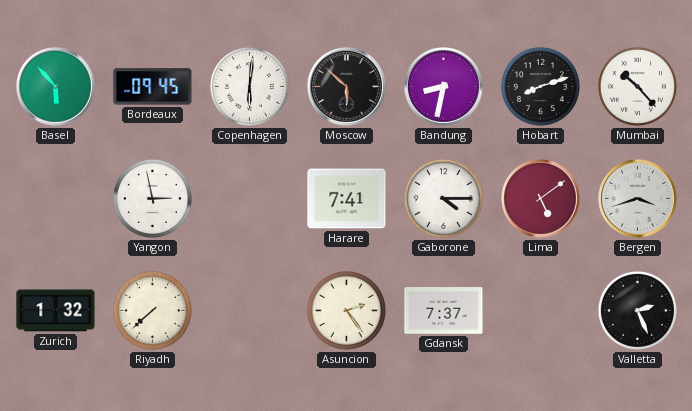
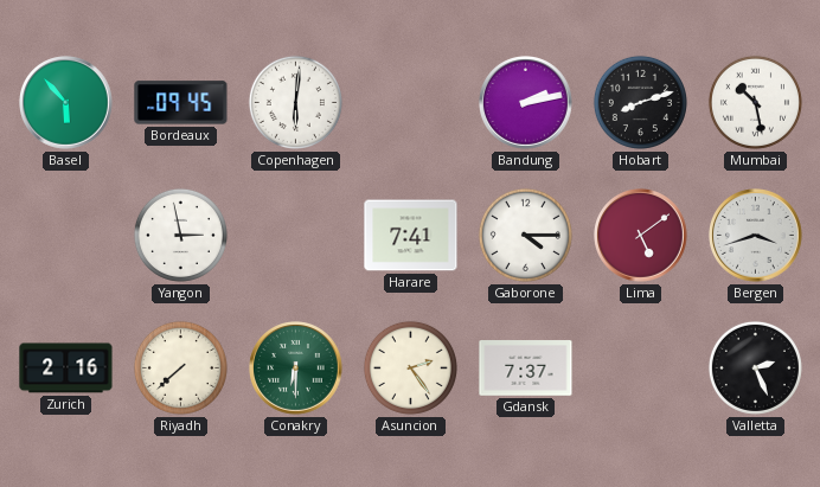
Moscow: 5:52 -> none (347, 87)
Bandung: 8:32 -> 2:13 (526, 103)
Mumbai: 10:23 -> 10:28 (755, 102)
Zurich: 1:32 -> 2:16 (66, 369)
Conakry: none -> 6:30 (296, 369)
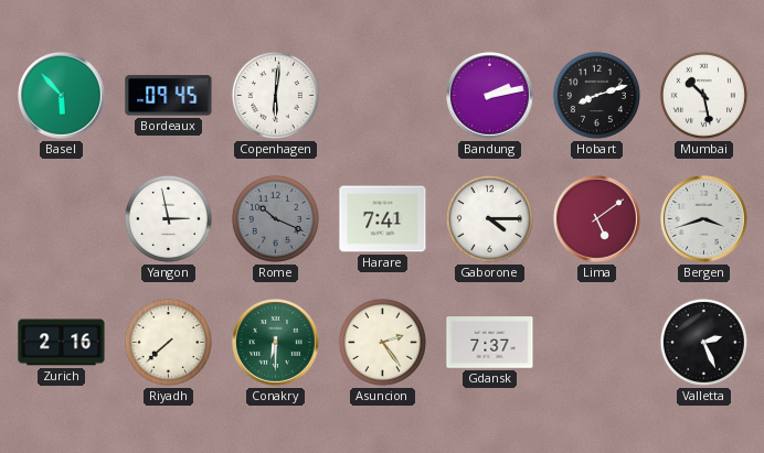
Rome: none -> 10:19 (275, 218)
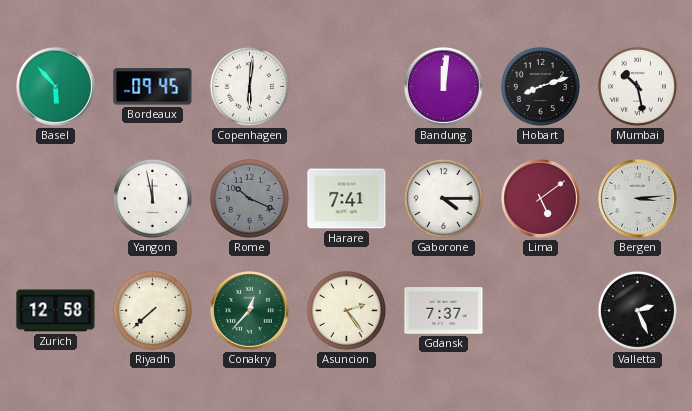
Bandung: 2:13 -> 12:01 (444, 87)
Yangon: 2:58 -> 11:58 (152, 198)
Bergen: 3:42 -> 3:14 (638, 199)
Zurich: 2:16 -> 12:58 (56, 311)
Conakry: 6:30 -> 12:37 (250, 311)
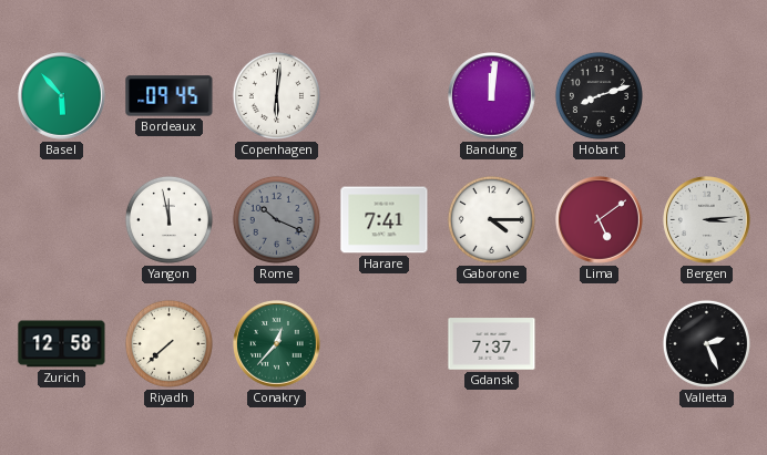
Mumbai: 10:28 -> none (637, 86)
Asuncion: 2:24 -> none (346, 310)
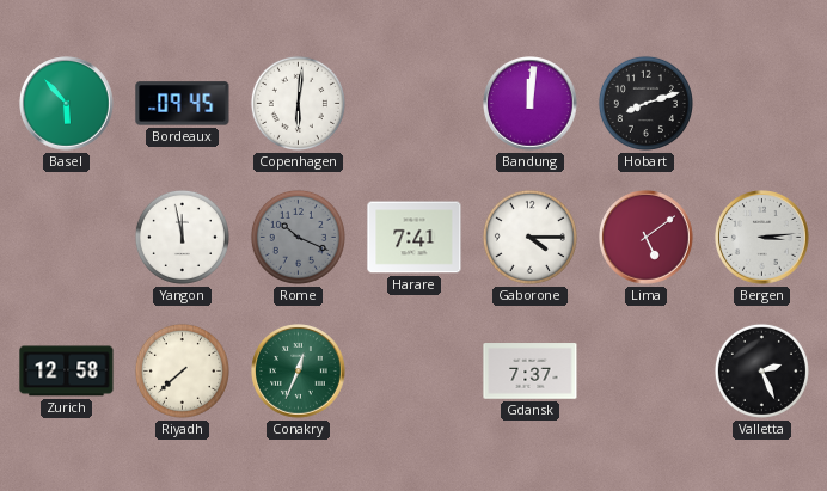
Conakry: 12:37 -> 12:34 (299, 372)
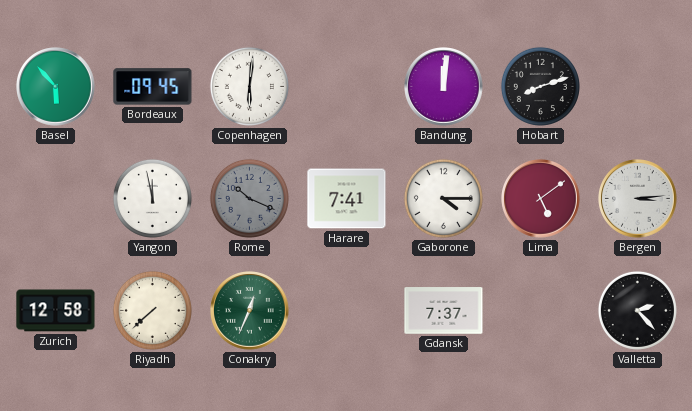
Valletta: 2:26 -> 2:23 (637, 310)
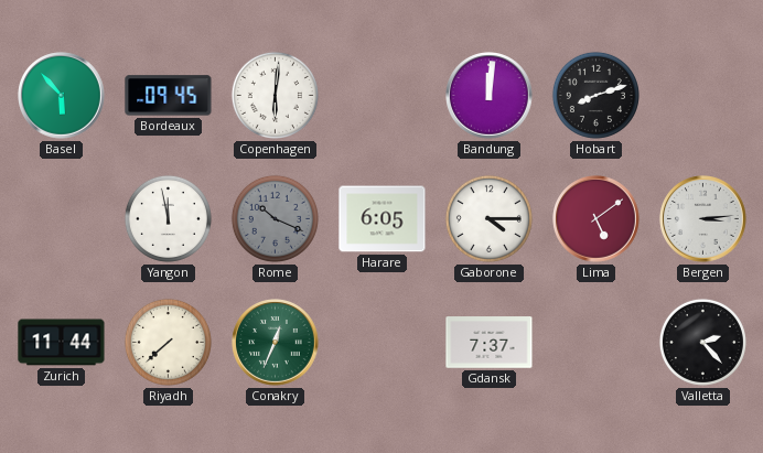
Harare: 7:41 -> 6:05 (383, 219)
Zurich: 12:58 -> 11:44 (62, 343)
